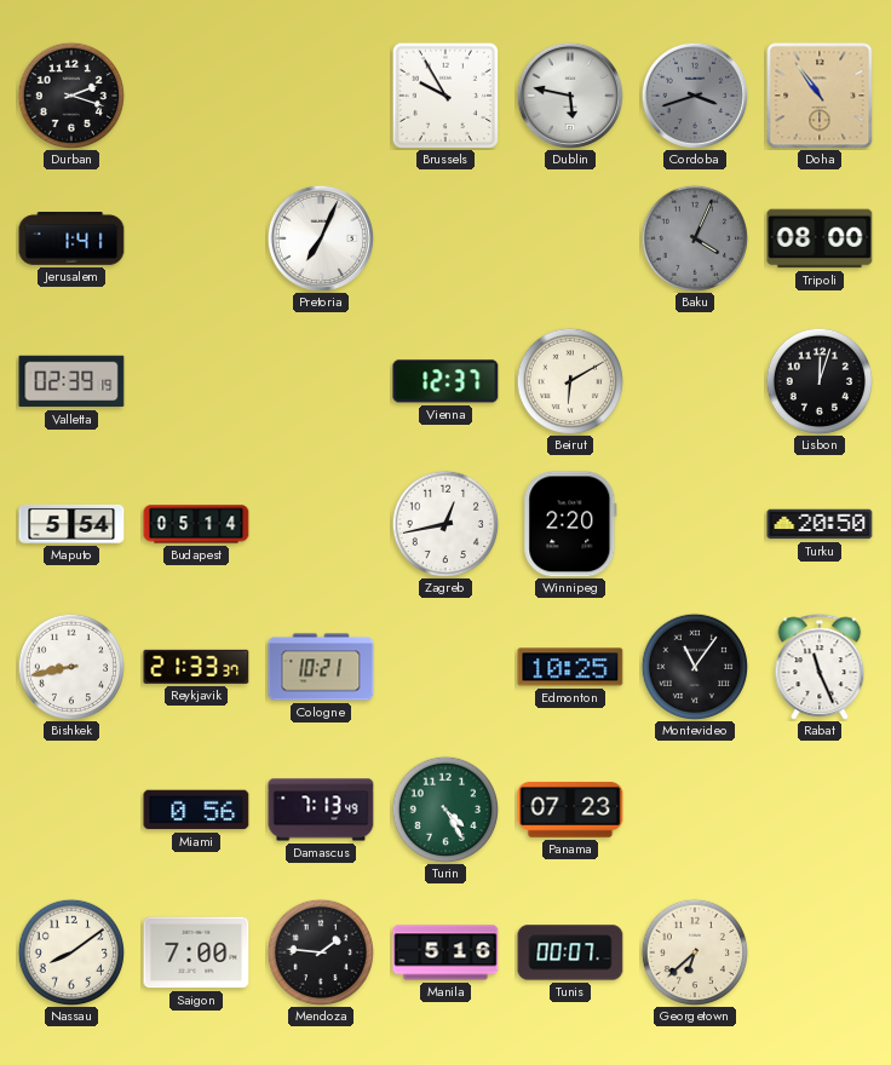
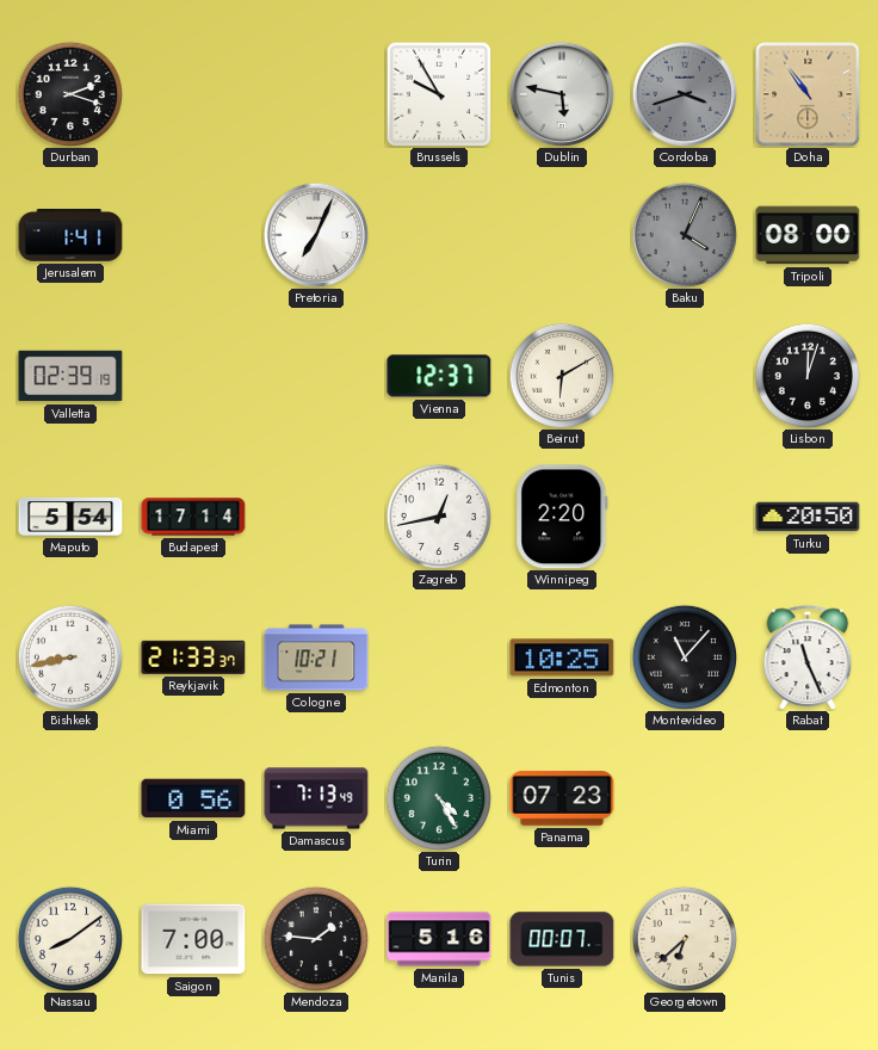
Budapest: 05:14 -> 17:14 (193, 517)
Montevideo: 11:06 -> 11:07 (684, 656)
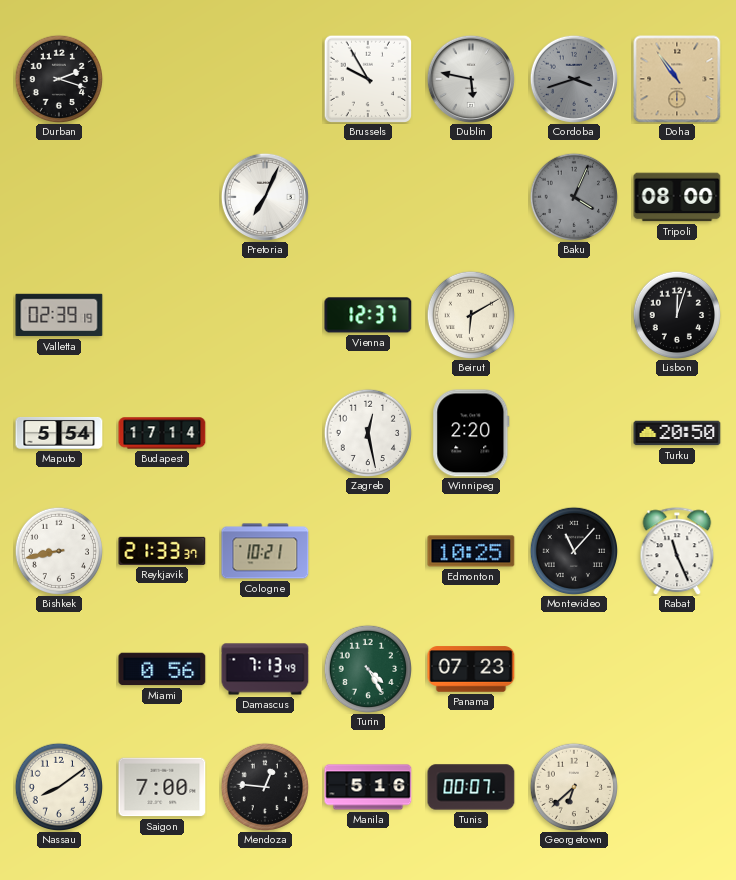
Jerusalem: 1:41 -> none (70, 235)
Zagreb: 12:43 -> 12:28 (367, 432)
Mendoza: 1:46 -> 12:46 (264, 786)
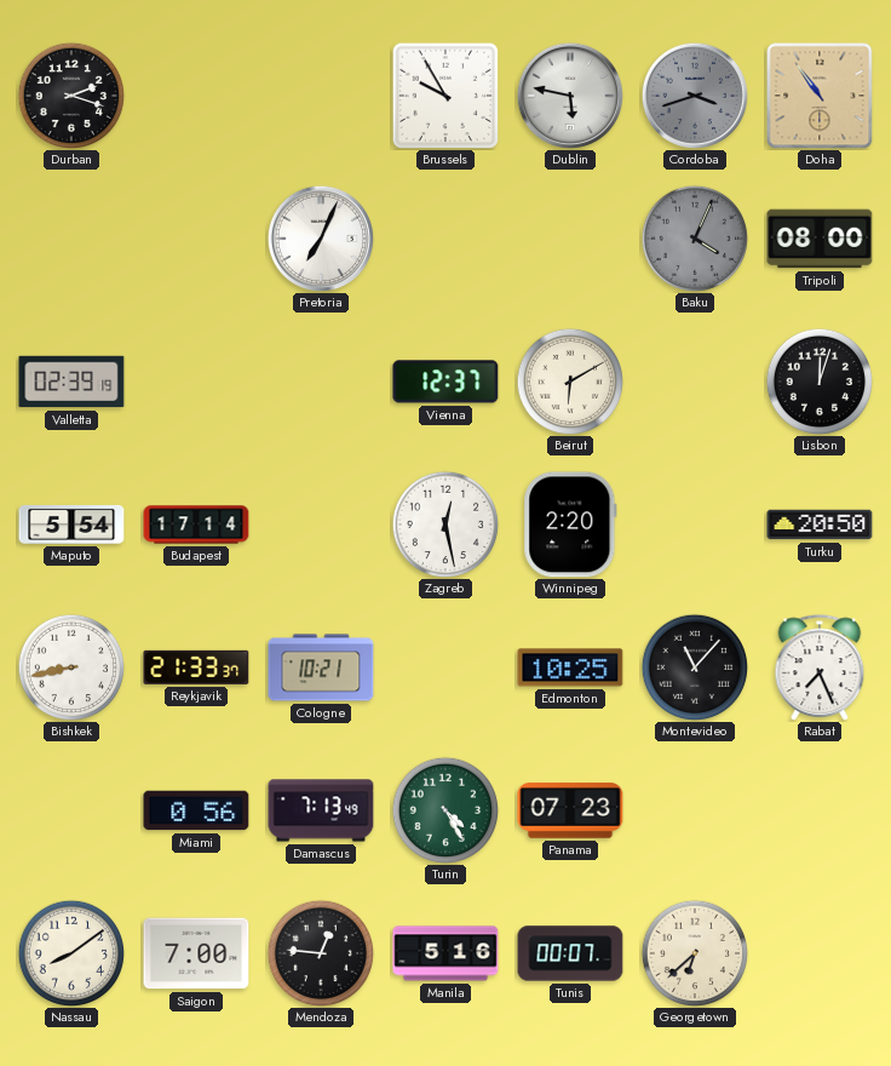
Rabat: 11:26 -> 7:26 (820, 667)
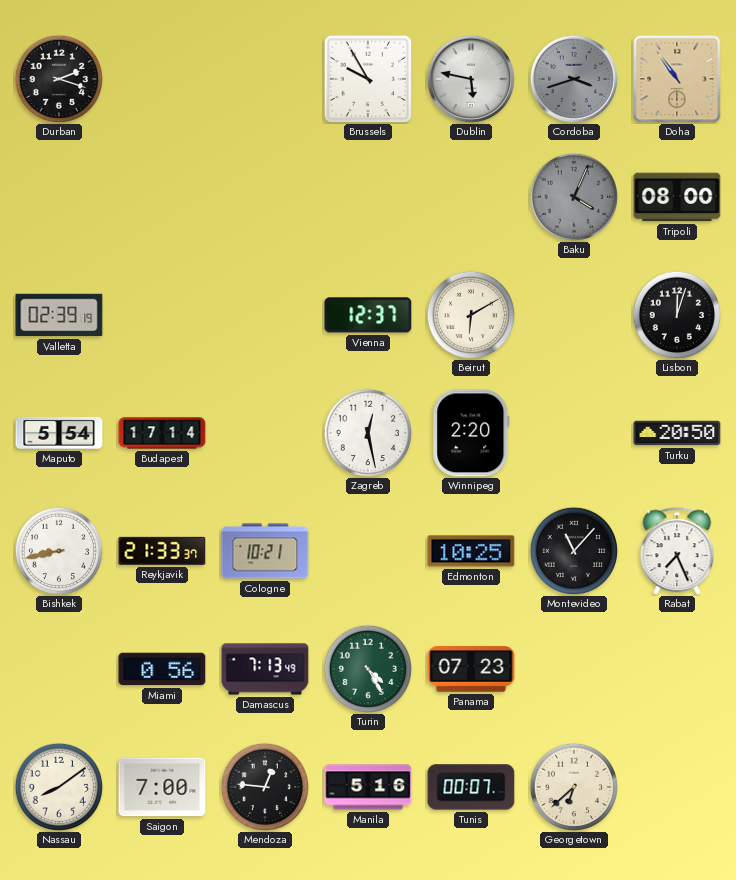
Pretoria: 7:04 -> none (321, 239)
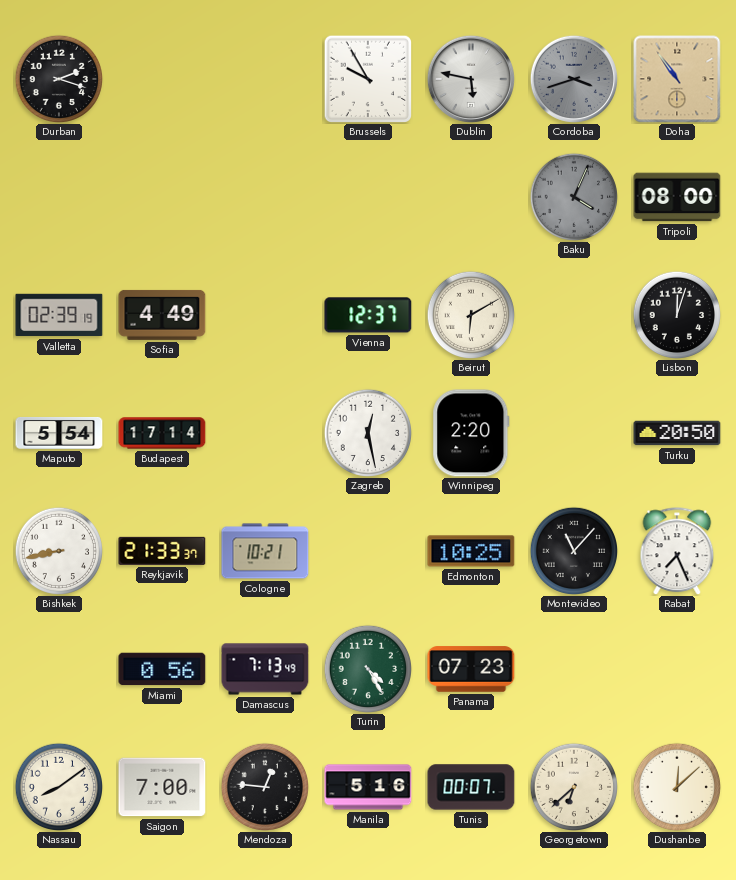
Sofia: none -> 4:49 (162, 315)
Dushanbe: none -> 12:08 (676, 786)
